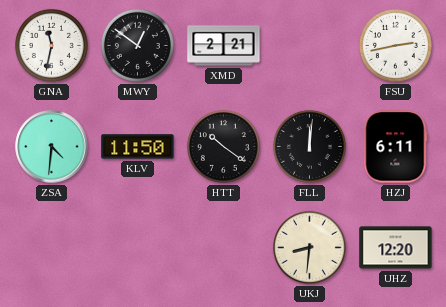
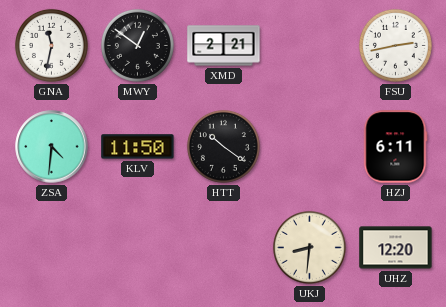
FLL: 12:01 -> none (309, 146)
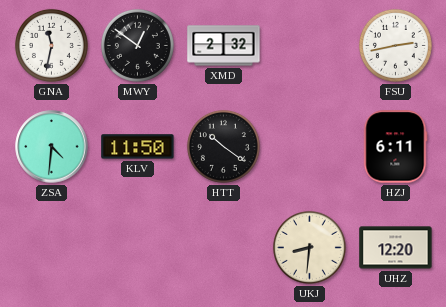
XMD: 2:21 -> 2:32 (224, 46)
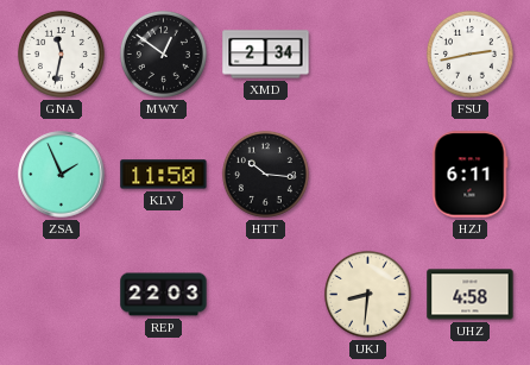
XMD: 2:32 -> 2:34 (266, 55)
ZSA: 4:31 -> 1:56 (62, 175)
HTT: 10:21 -> 10:16 (265, 174)
REP: none -> 22:03 (164, 295)
UHZ: 12:20 -> 4:58 (471, 295)
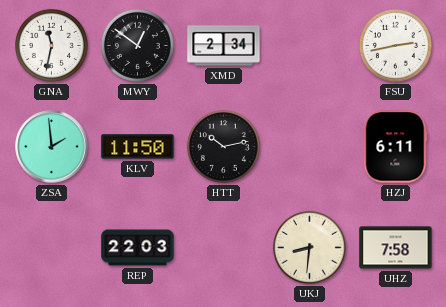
ZSA: 1:56 -> 1:59 (52, 147)
HTT: 10:16 -> 10:13 (223, 146)
UHZ: 4:58 -> 7:58 (396, 248)
